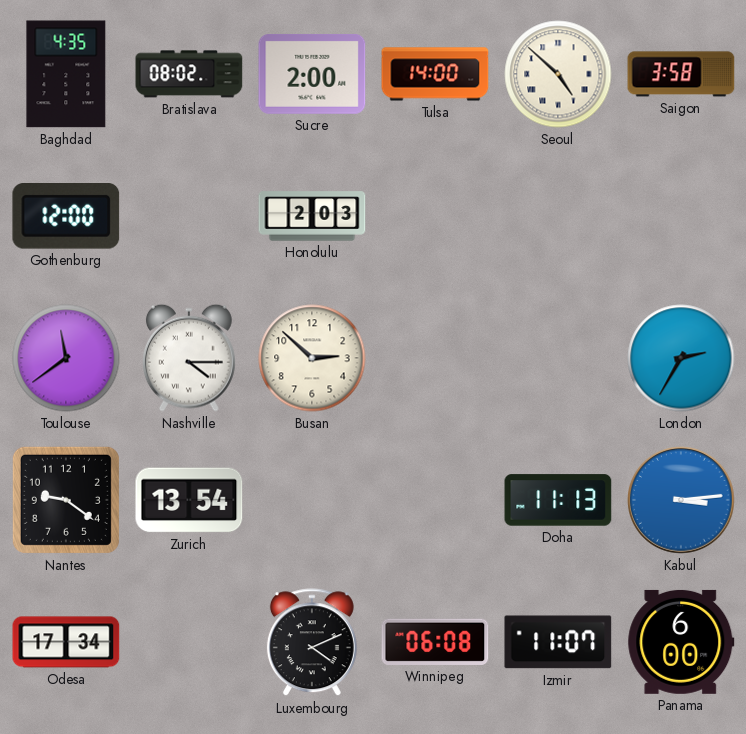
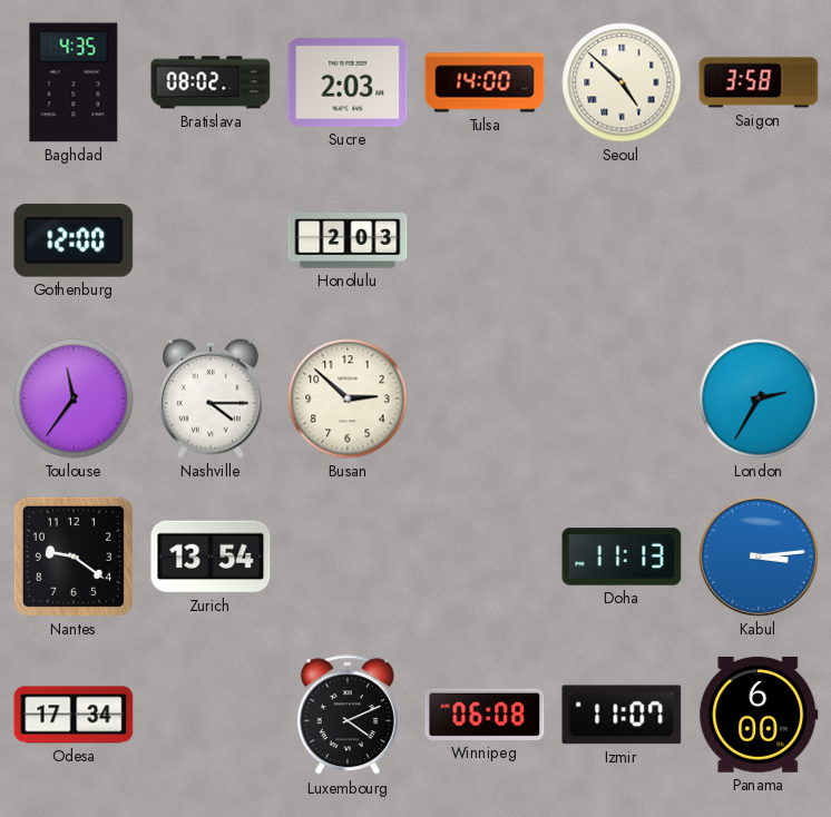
Sucre: 2:00 -> 2:03 (348, 82)
Toulouse: 11:39 -> 11:36 (74, 398)
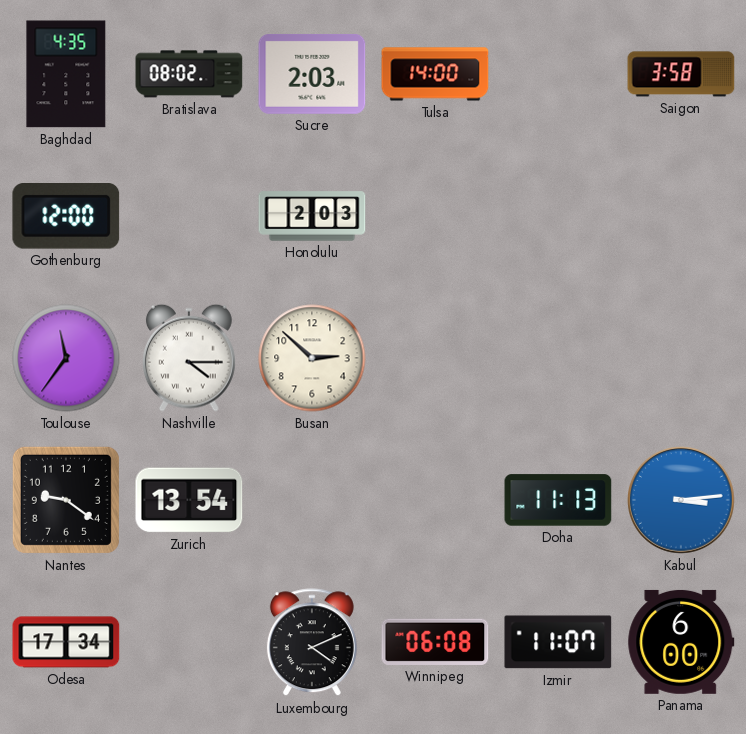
Seoul: 4:52 -> none (622, 82)
London: 2:35 -> none (759, 398)
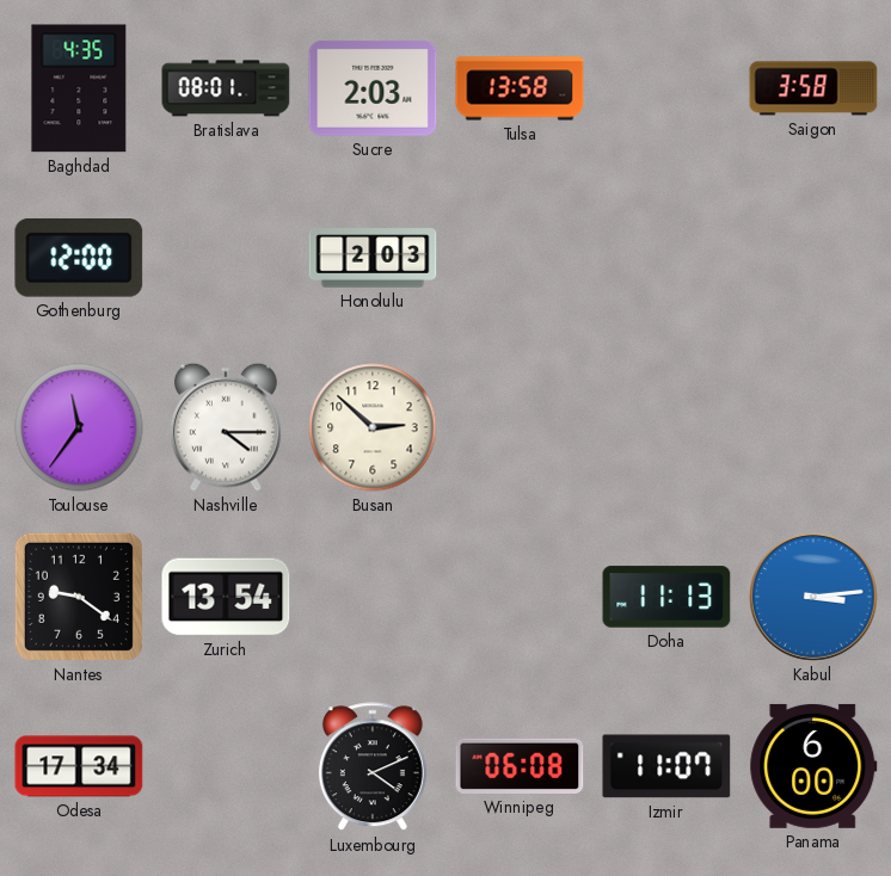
Bratislava: 08:02 -> 08:01 (226, 88)
Tulsa: 14:00 -> 13:58 (520, 88)
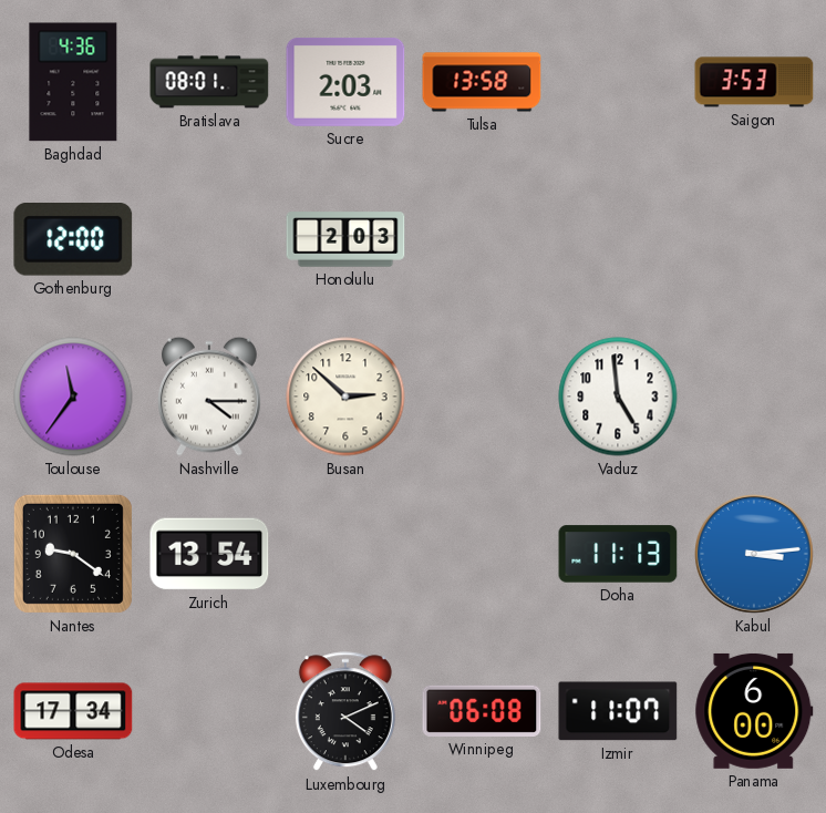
Baghdad: 4:35 -> 4:36 (73, 82)
Saigon: 3:58 -> 3:53 (754, 82)
Vaduz: none -> 4:59 (618, 397)
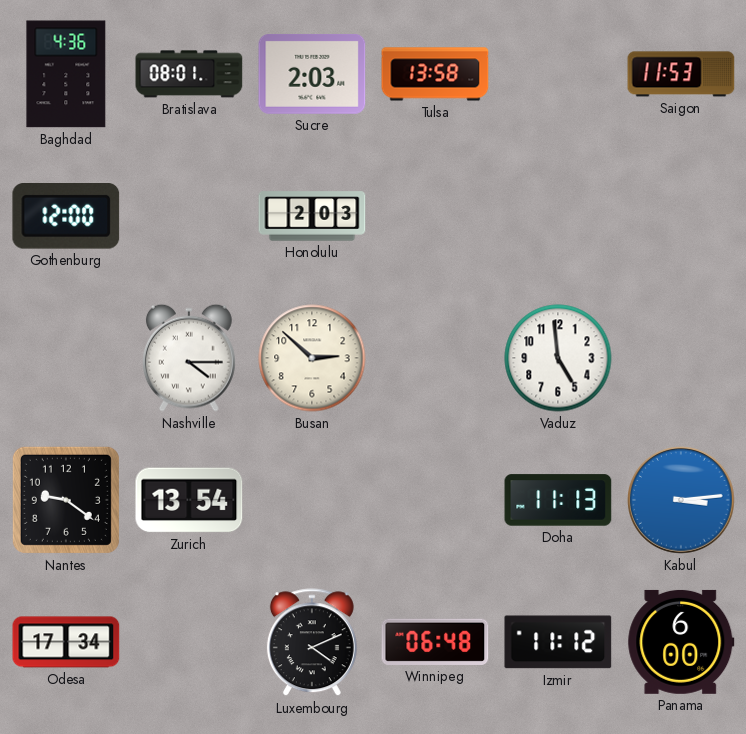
Saigon: 3:53 -> 11:53 (681, 74)
Toulouse: 11:36 -> none (73, 397)
Winnipeg: 06:08 -> 06:48 (435, 642)
Izmir: 11:07 -> 11:12 (558, 642)
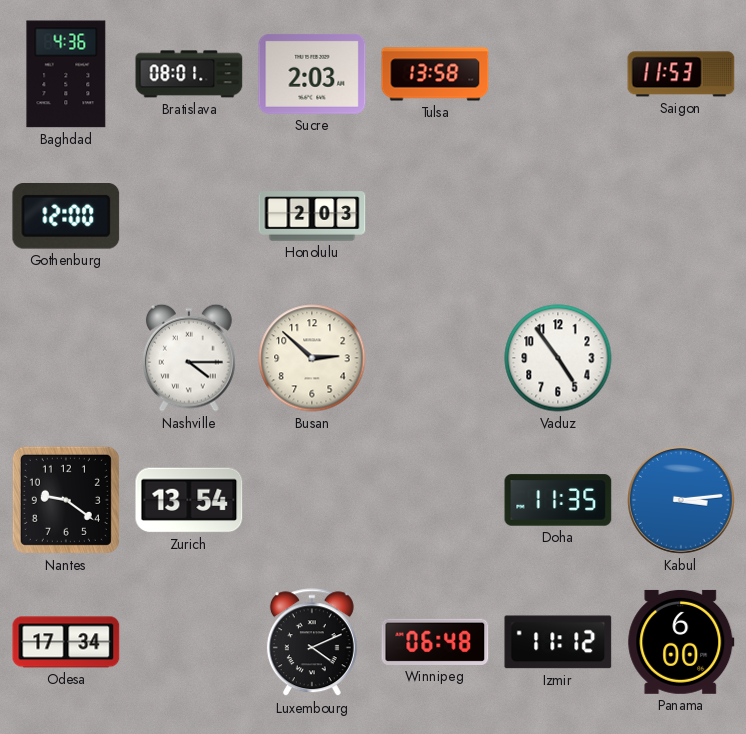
Vaduz: 4:59 -> 4:54 (558, 358)
Doha: 11:13 -> 11:35 (558, 500)
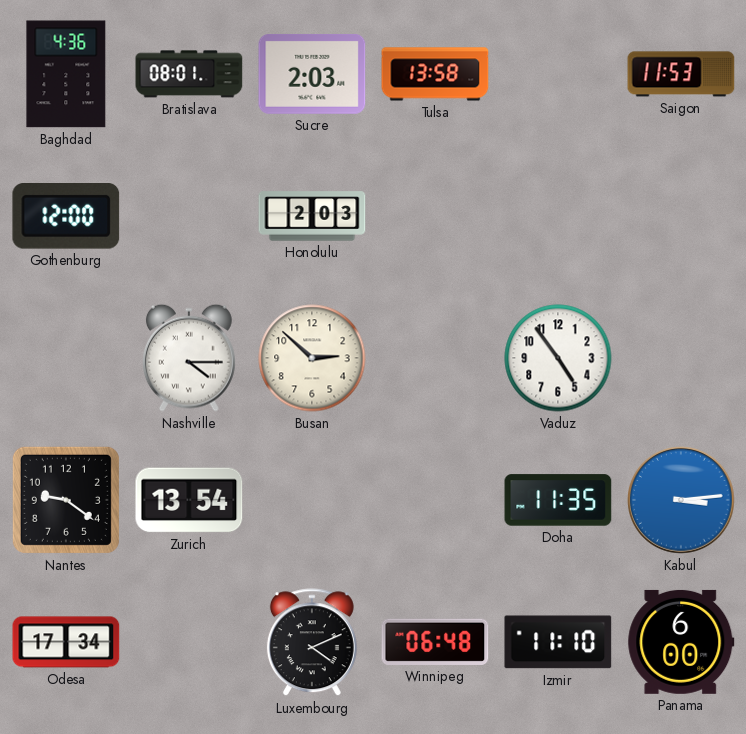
Izmir: 11:12 -> 11:10 (558, 642)
